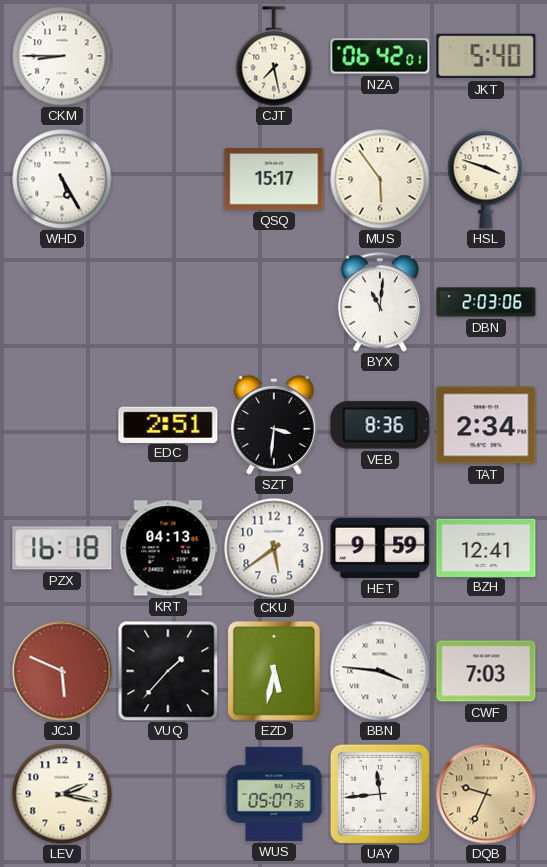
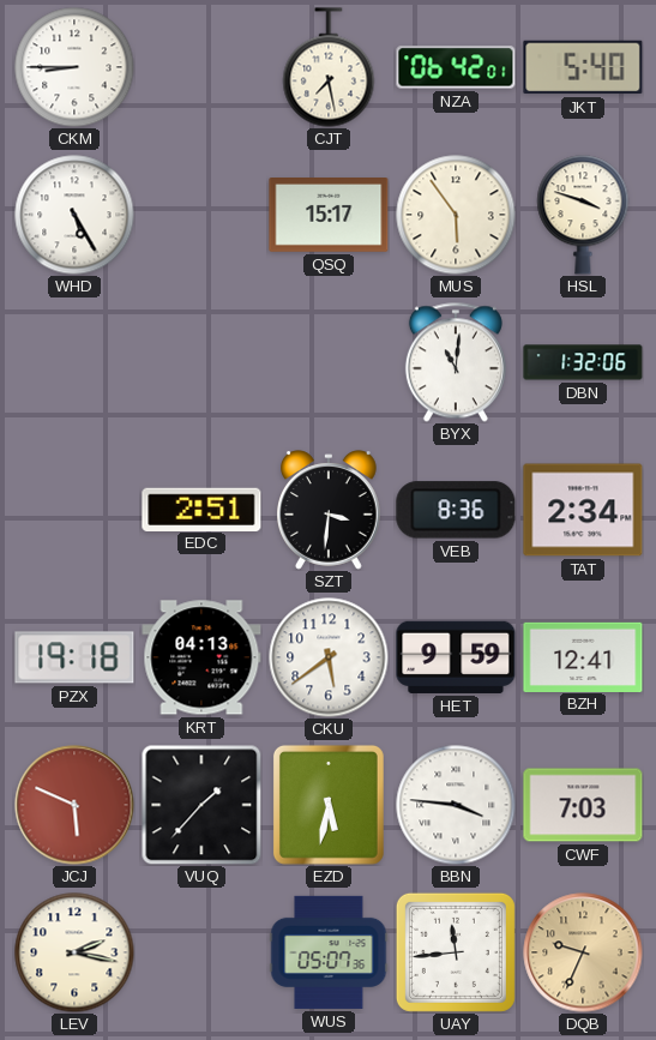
DBN: 2:03 -> 1:32 (583, 362)
PZX: 16:18 -> 19:18 (74, 657)
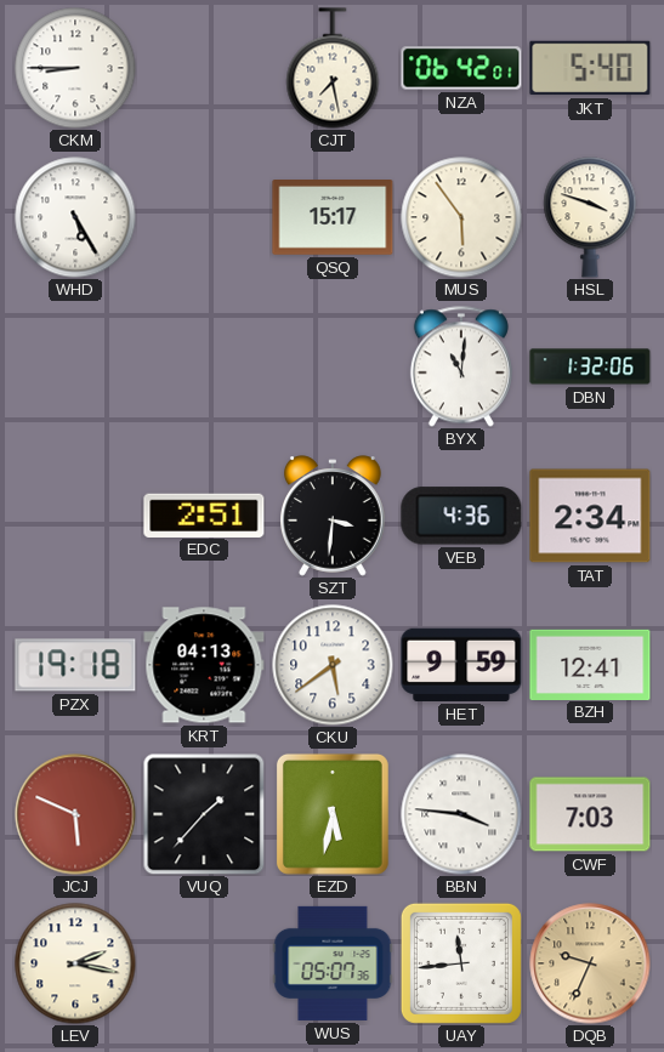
VEB: 8:36 -> 4:36 (461, 516)
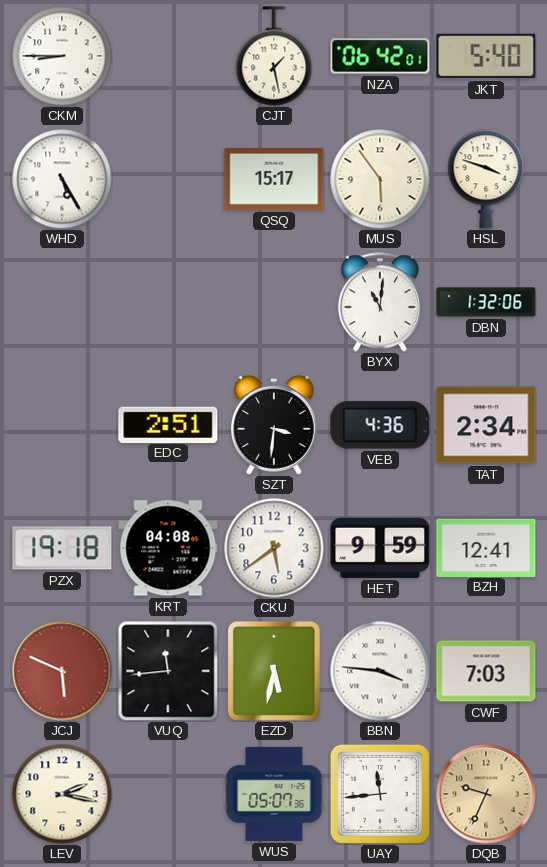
CJT: 7:28 -> 1:28 (274, 56)
KRT: 04:13 -> 04:08 (168, 548)
VUQ: 1:37 -> 11:44 (168, 671)
